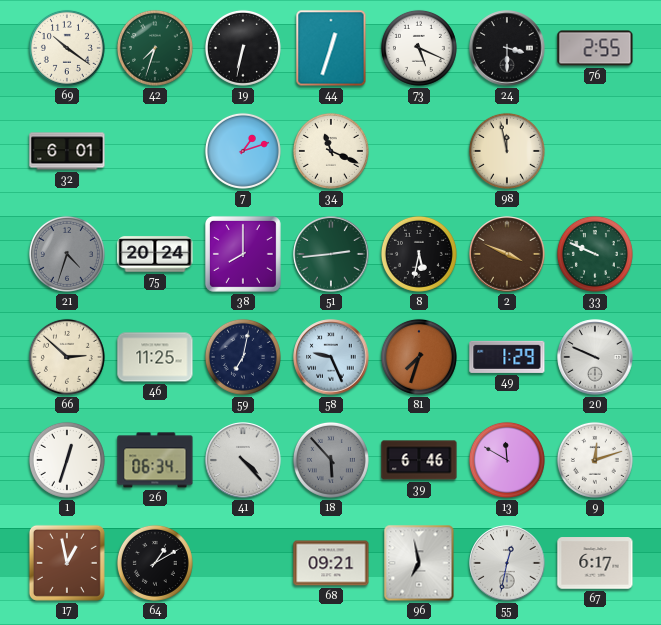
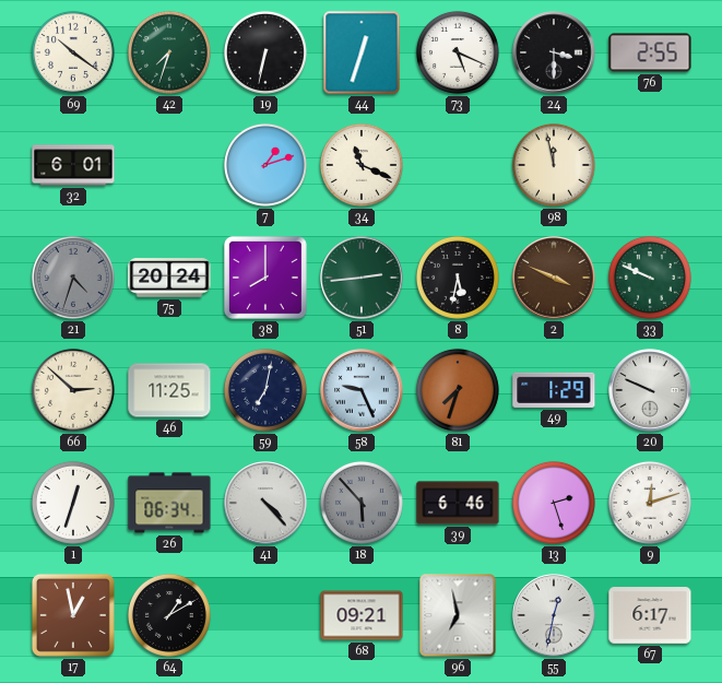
13: 11:50 -> 2:27 (554, 503)
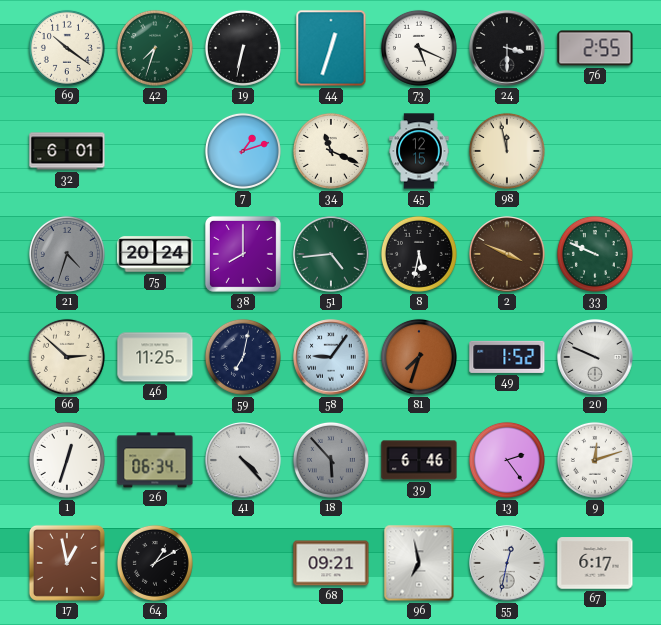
45: none -> 12:15 (419, 151)
51: 2:44 -> 4:44 (331, 254)
58: 9:26 -> 9:06 (331, 357)
49: 1:29 -> 1:52 (507, 357)
13: 2:27 -> 2:24 (507, 460)
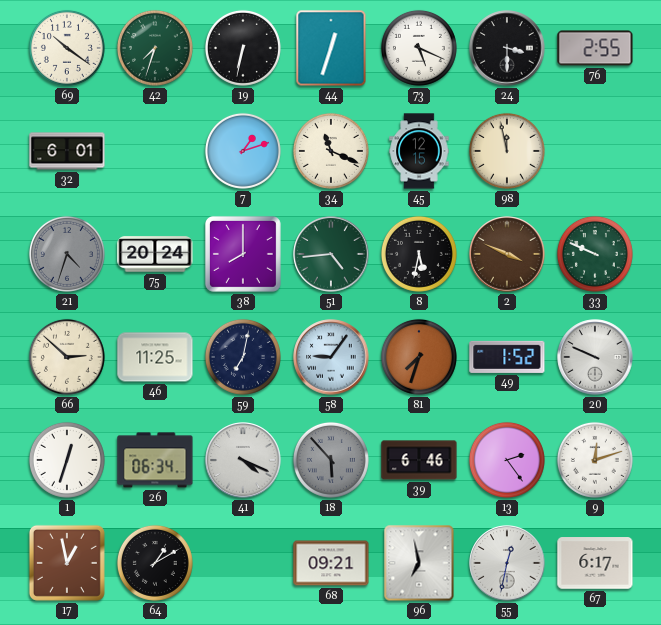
41: 4:23 -> 4:19 (243, 460)
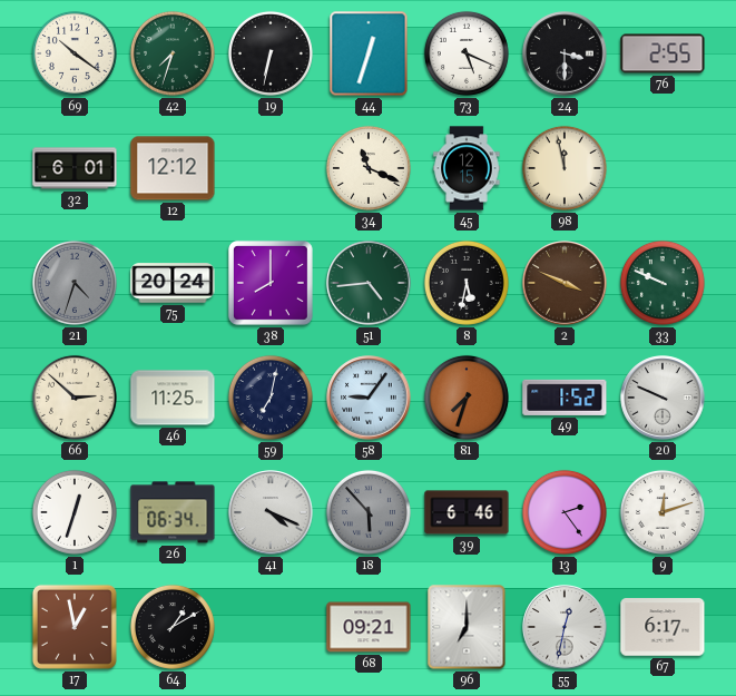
12: none -> 12:12 (173, 168)
7: 1:12 -> none (243, 151)
96: 6:58 -> 7:00 (467, 627)
